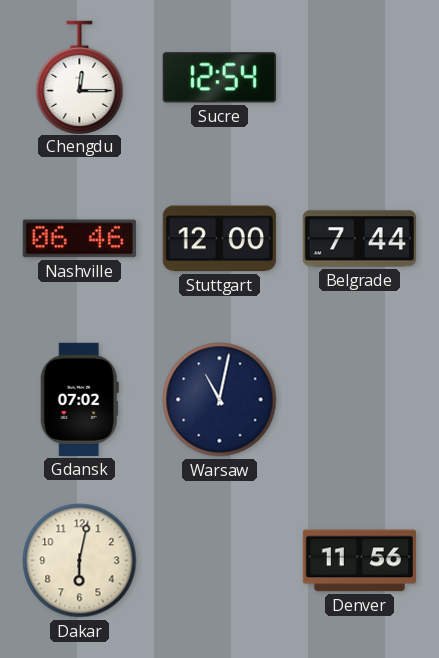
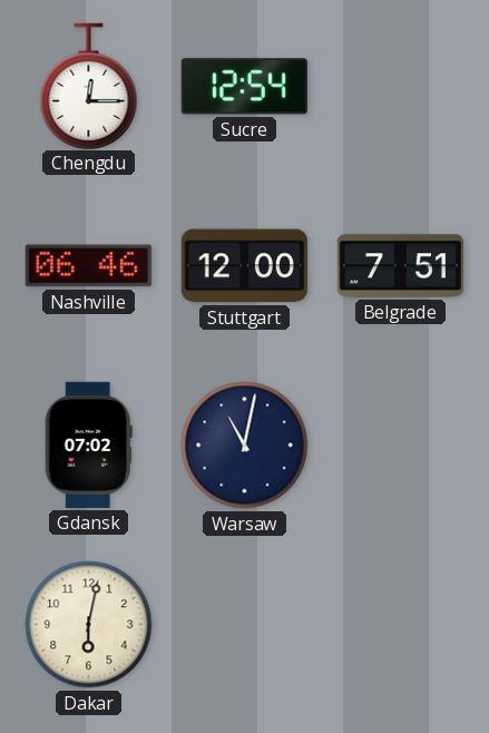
Belgrade: 7:44 -> 7:51 (400, 266)
Denver: 11:56 -> none (359, 561)
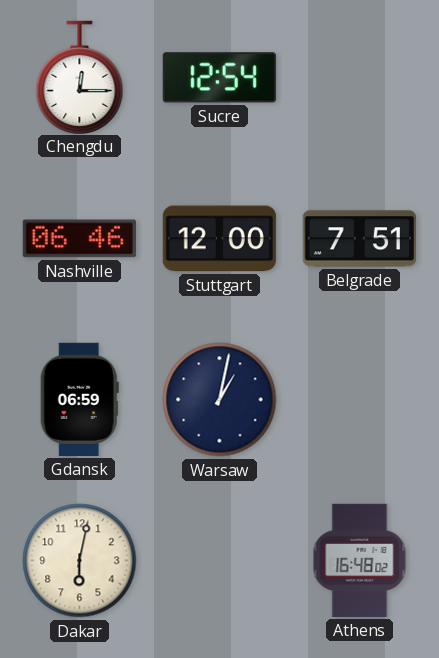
Gdansk: 07:02 -> 06:59 (79, 399)
Warsaw: 11:02 -> 1:02 (220, 400)
Athens: none -> 16:48 (360, 560)
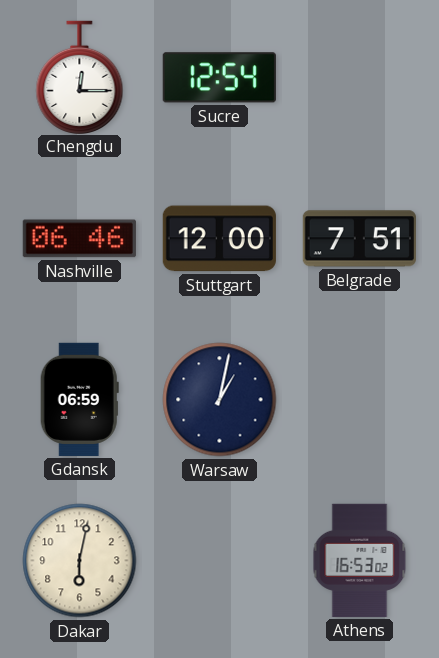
Athens: 16:48 -> 16:53 (360, 560)
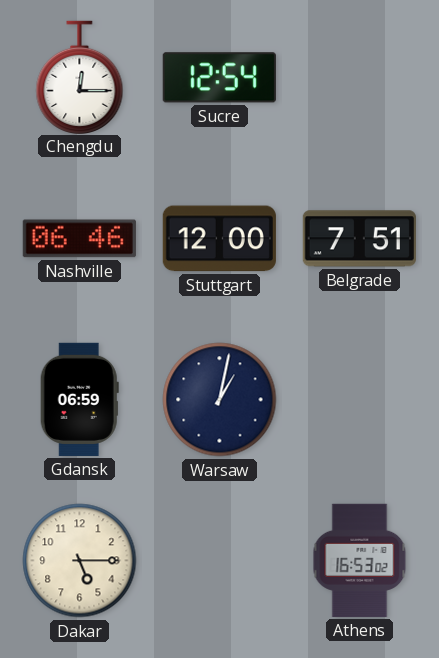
Dakar: 6:02 -> 5:15 (80, 561)
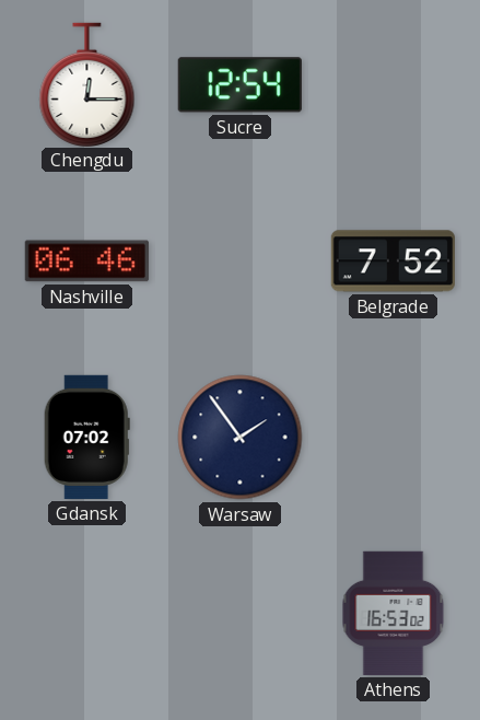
Stuttgart: 12:00 -> none (219, 239)
Belgrade: 7:51 -> 7:52 (393, 262)
Gdansk: 06:59 -> 07:02 (86, 437)
Warsaw: 1:02 -> 1:54 (241, 438)
Dakar: 5:15 -> none (80, 561)
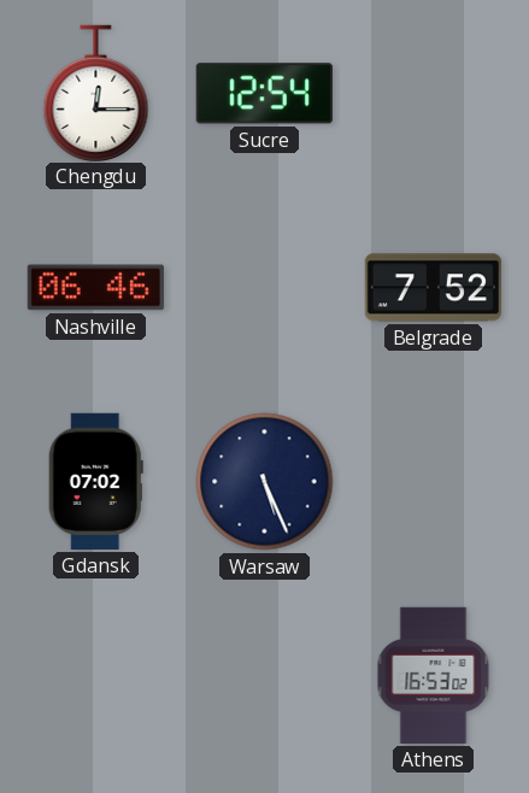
Warsaw: 1:54 -> 5:26 (265, 482)
